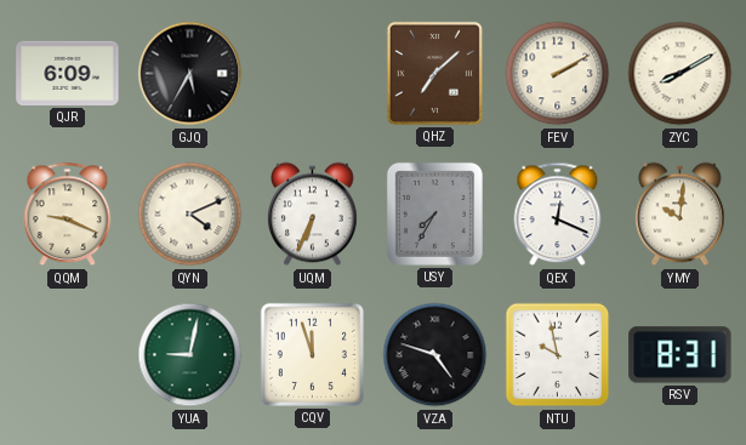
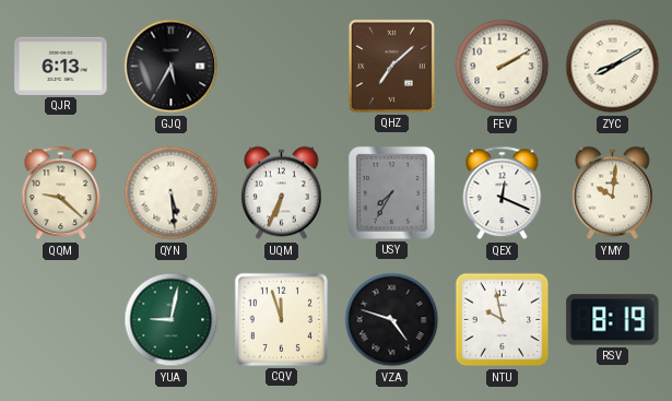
QJR: 6:09 -> 6:13 (61, 66)
QQM: 9:19 -> 9:22 (61, 193)
QYN: 4:11 -> 5:29 (172, 193)
RSV: 8:31 -> 8:19 (613, 320)
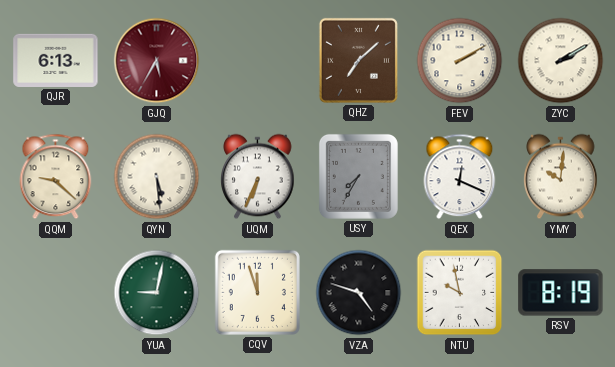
GJQ dial: black -> burgundy (157, 61)
ZYC: 8:10 -> 2:10 (561, 61)
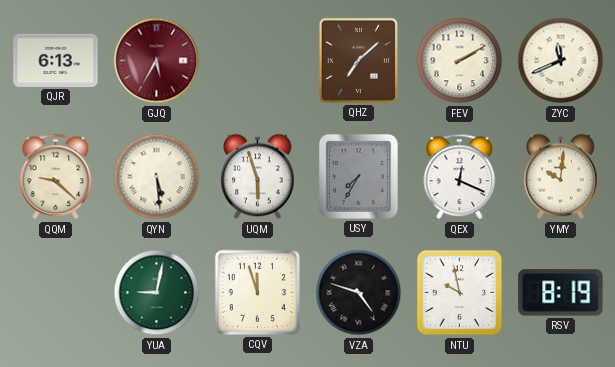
ZYC: 2:10 -> 11:41 (561, 61)
UQM: 6:34 -> 5:57 (258, 177)
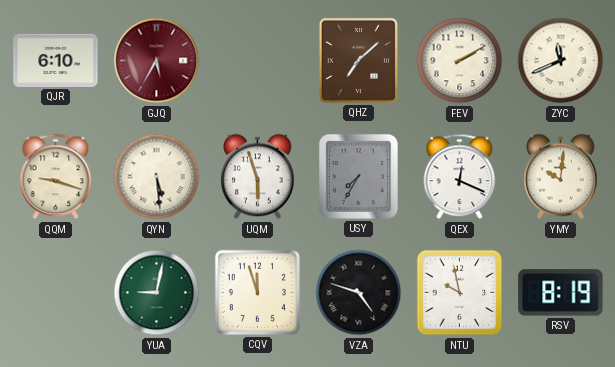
QJR: 6:13 -> 6:10 (56, 60)
QQM: 9:22 -> 9:18 (56, 177)
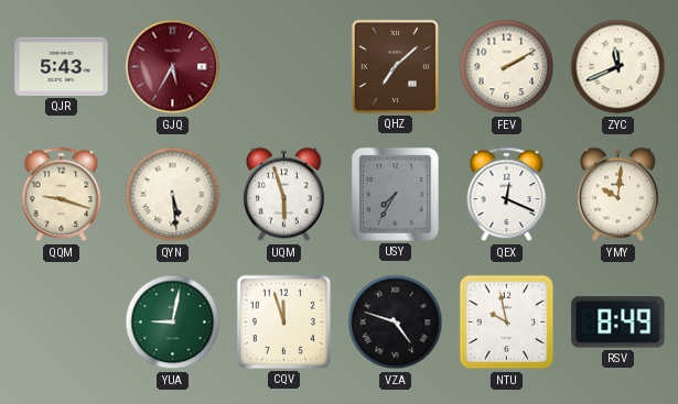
QJR: 6:10 -> 5:43 (62, 66)
RSV: 8:19 -> 8:49 (618, 323)
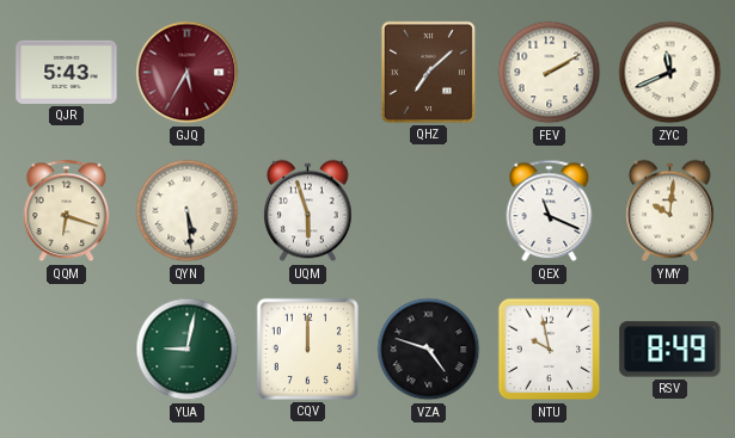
QQM: 9:18 -> 6:18 (67, 211)
USY: 7:35 -> none (395, 194)
QEX: 12:19 -> 11:19 (550, 211)
CQV: 11:57 -> 12:00 (307, 348)
